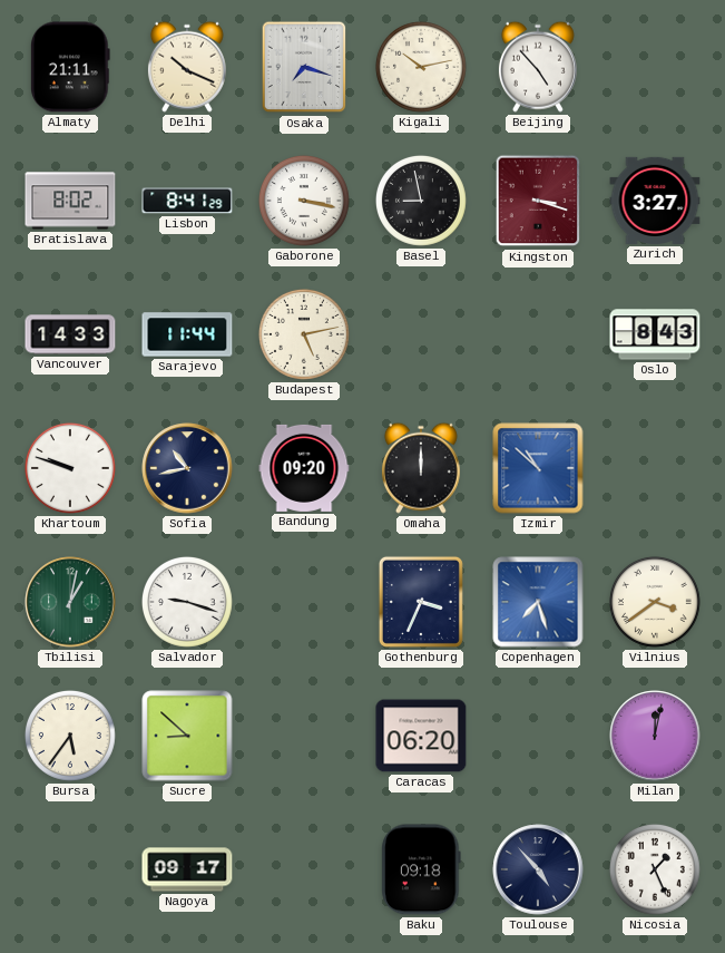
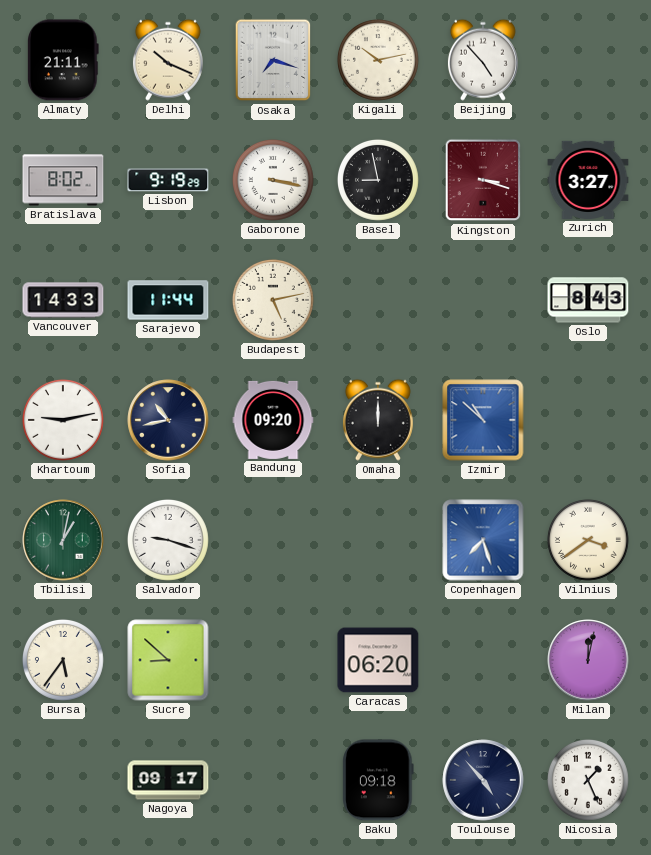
Lisbon: 8:41 -> 9:19 (168, 180)
Khartoum: 9:48 -> 9:13 (63, 420)
Gothenburg: 3:34 -> none (421, 602)
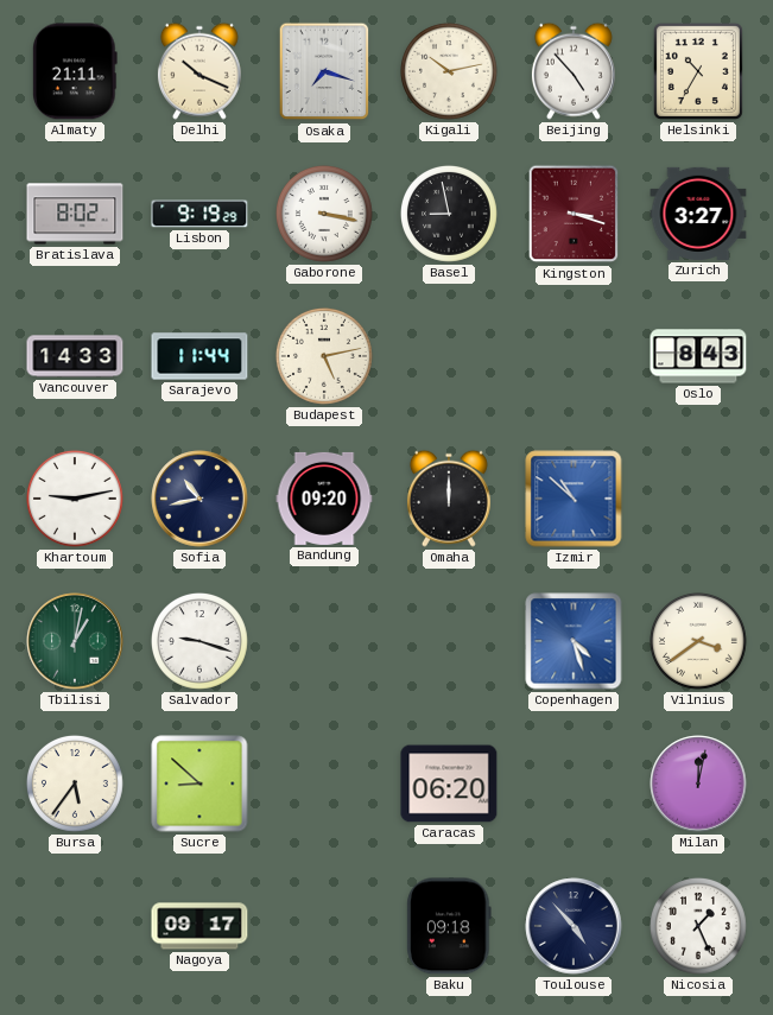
Helsinki: none -> 10:35 (698, 71)
Copenhagen: 7:27 -> 4:27 (574, 641)
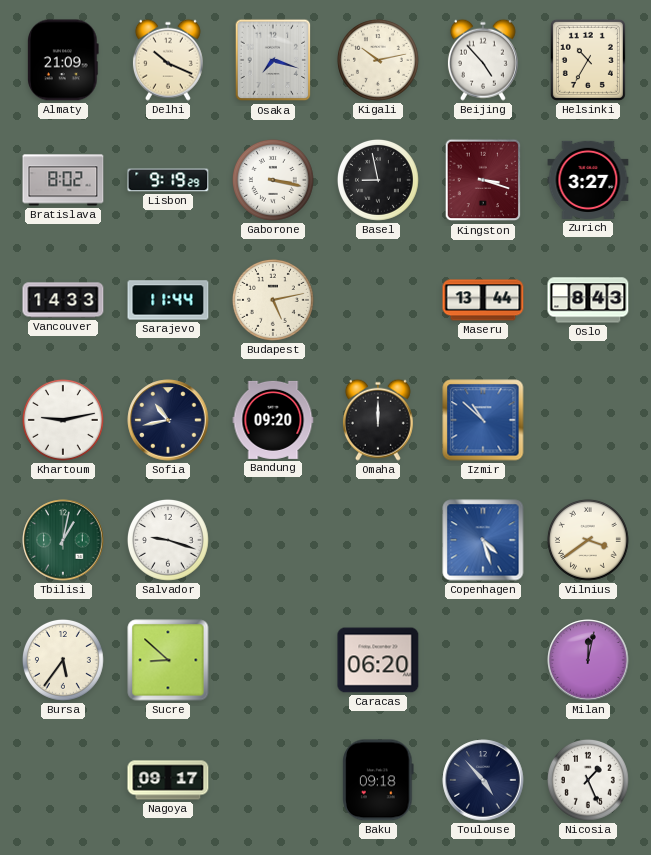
Almaty: 21:11 -> 21:09 (63, 60)
Maseru: none -> 13:44 (483, 300)
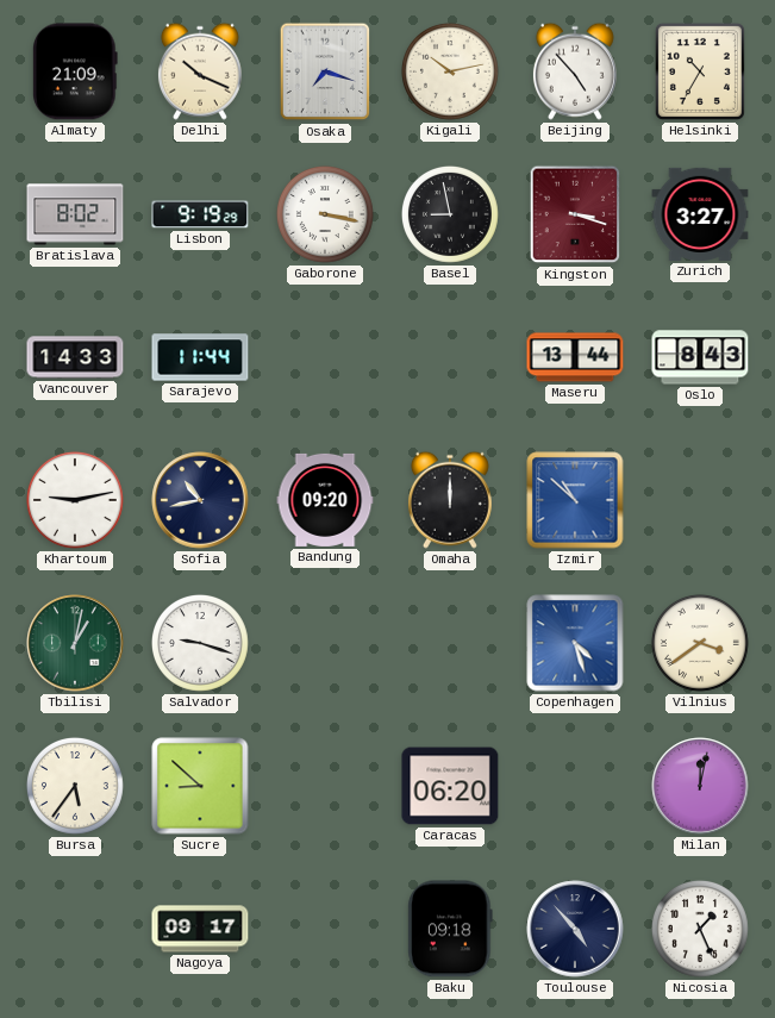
Budapest: 5:13 -> none (273, 300)
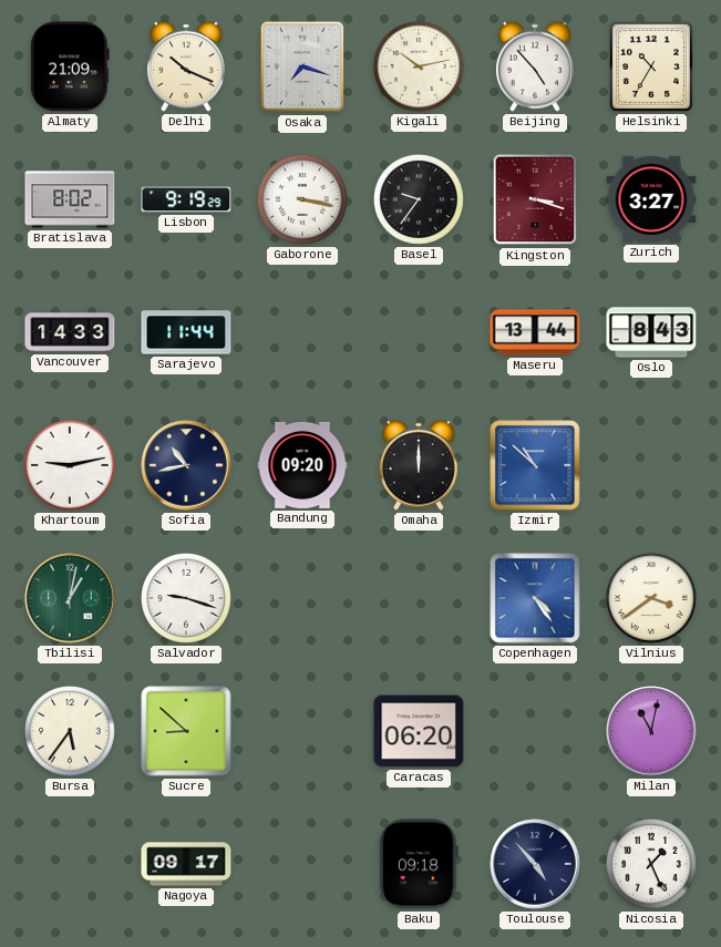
Basel: 8:58 -> 9:36 (419, 199)
Copenhagen: 4:27 -> 4:24 (535, 598)
Milan: 12:02 -> 11:02 (651, 731)
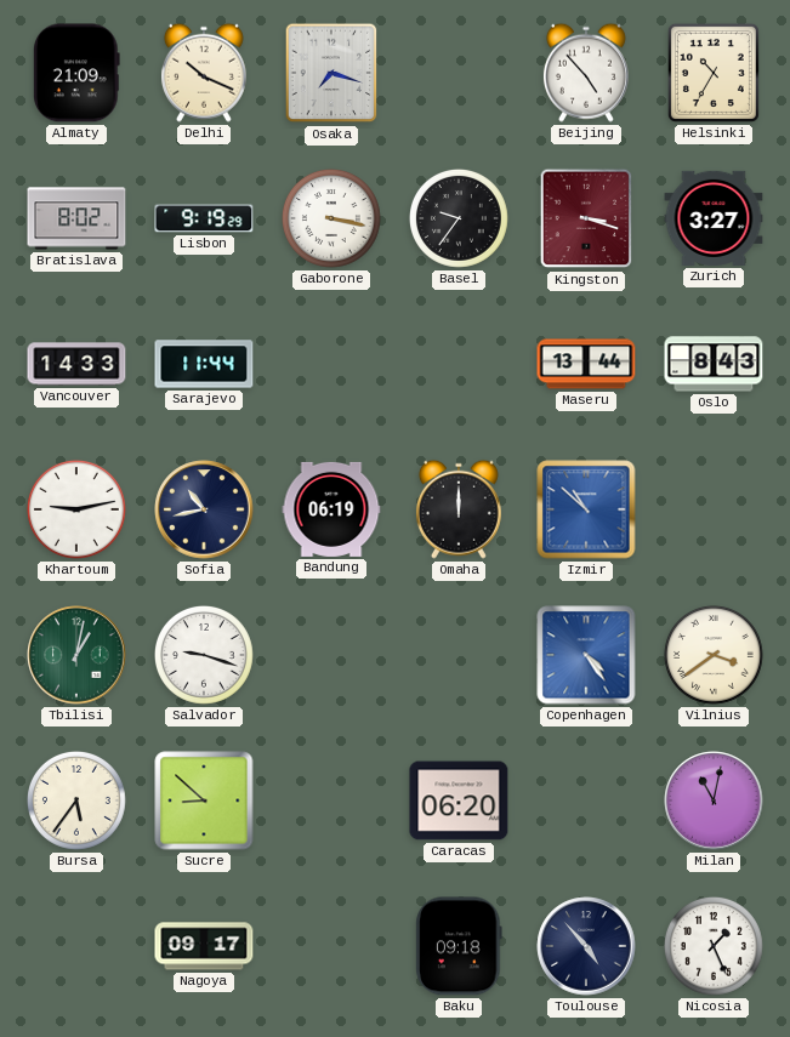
Kigali: 10:13 -> none (419, 66)
Bandung: 09:20 -> 06:19 (331, 509)
